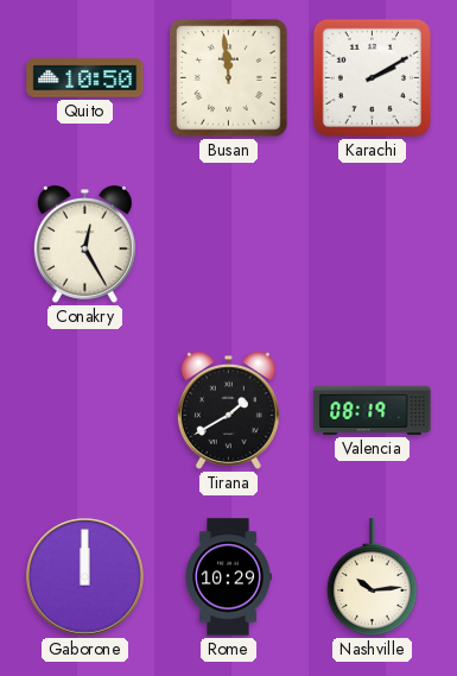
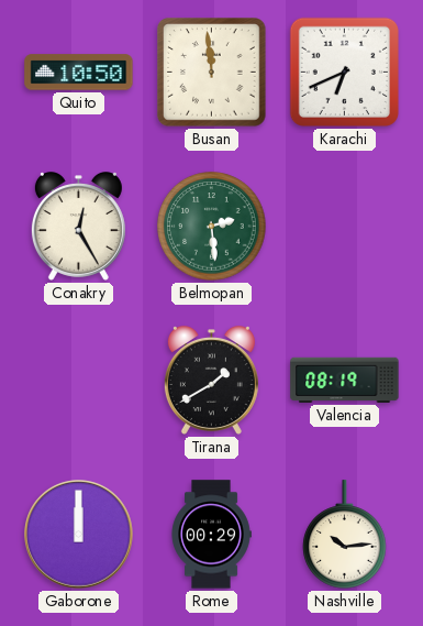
Karachi: 2:10 -> 6:41 (344, 72)
Belmopan: none -> 2:29 (212, 227)
Rome: 10:29 -> 00:29 (211, 535)
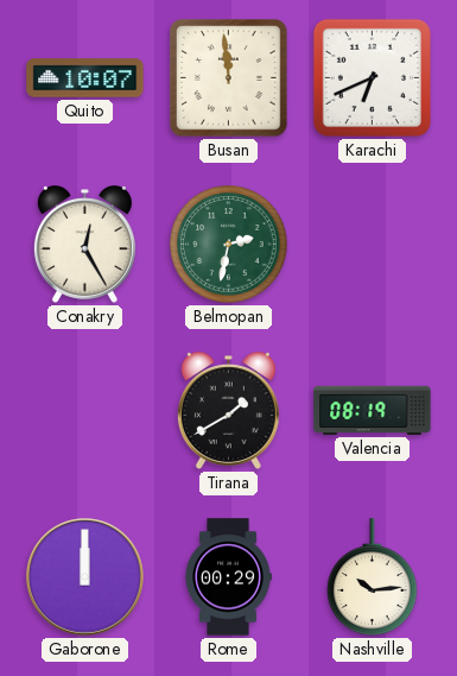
Quito: 10:50 -> 10:07 (85, 78)
Belmopan: 2:29 -> 2:32 (229, 245)
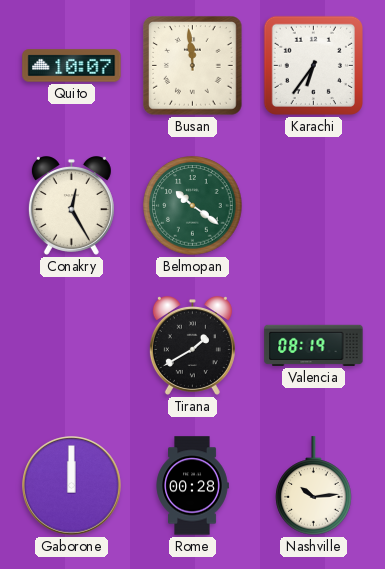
Karachi: 6:41 -> 6:36 (313, 65)
Belmopan: 2:32 -> 10:21 (193, 206)
Rome: 00:29 -> 00:28 (192, 486)
